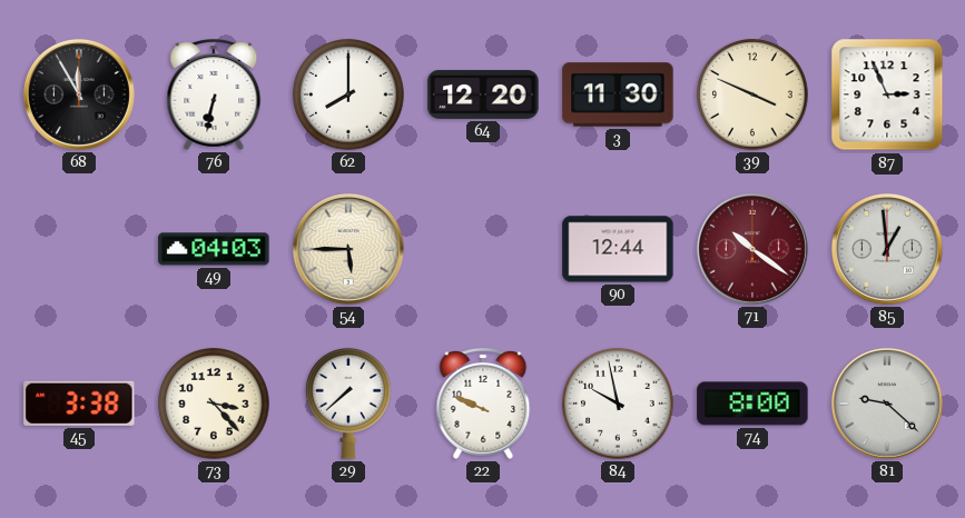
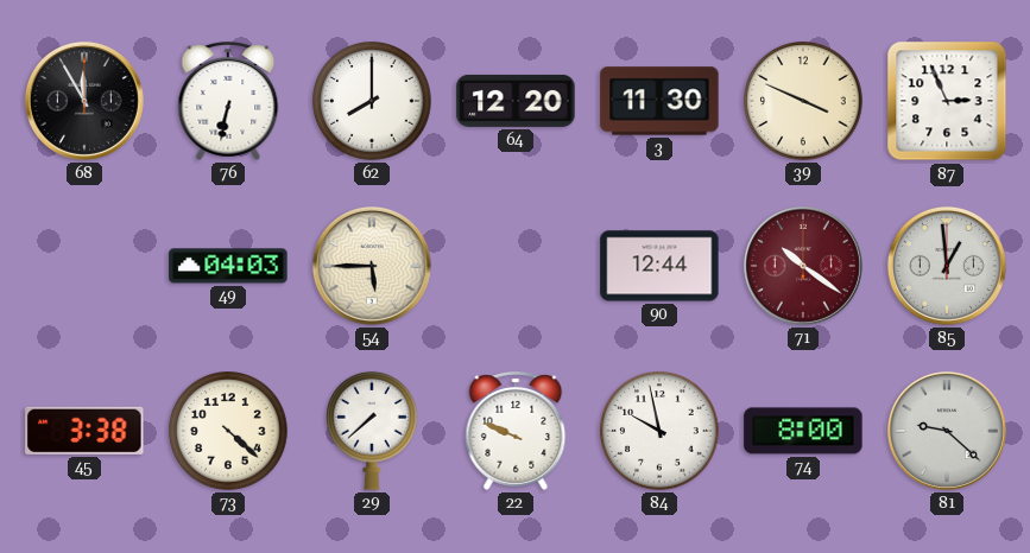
73: 3:23 -> 4:22 (228, 431)
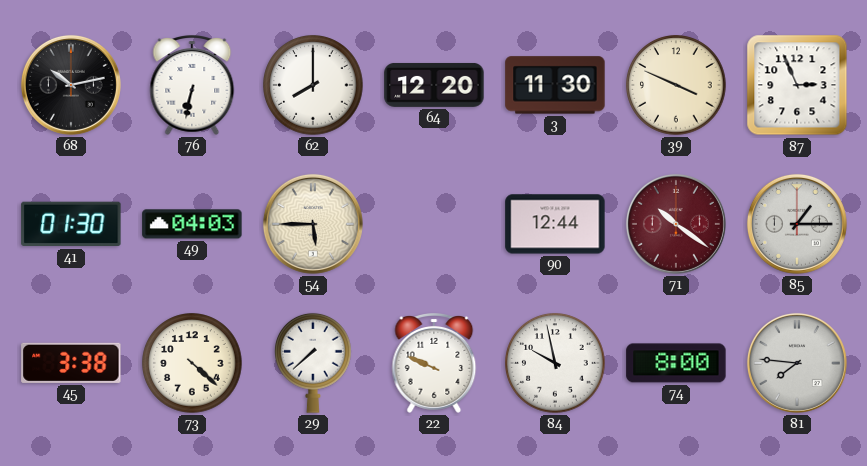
68: 11:55 -> 10:13 (71, 85)
41: none -> 01:30 (71, 224)
85: 12:59 -> 1:15 (797, 224)
81: 9:22 -> 7:46 (797, 363)
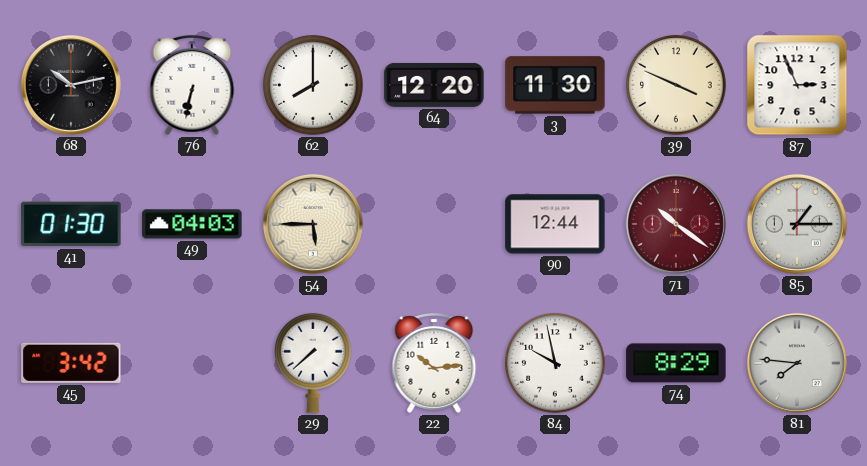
45: 3:38 -> 3:42 (71, 363)
73: 4:22 -> none (192, 363)
22: 9:49 -> 10:14 (434, 364)
74: 8:00 -> 8:29 (676, 363)
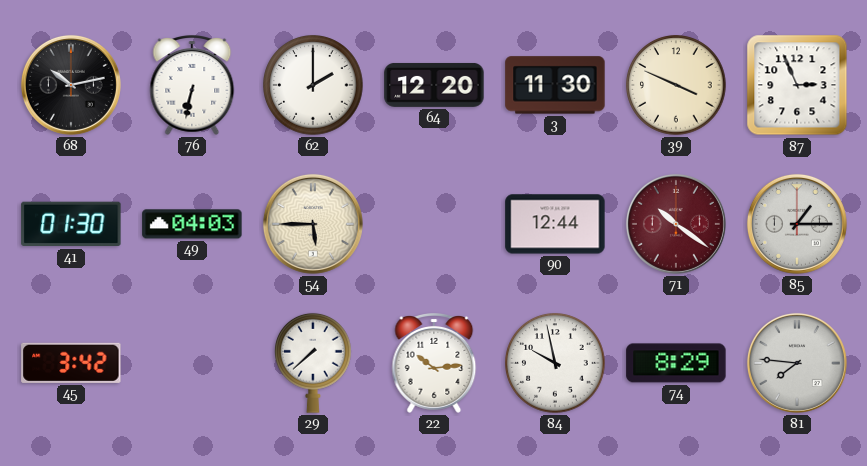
62: 8:00 -> 2:00 (313, 85)
